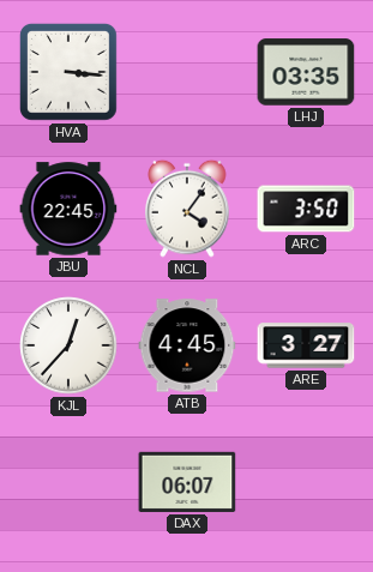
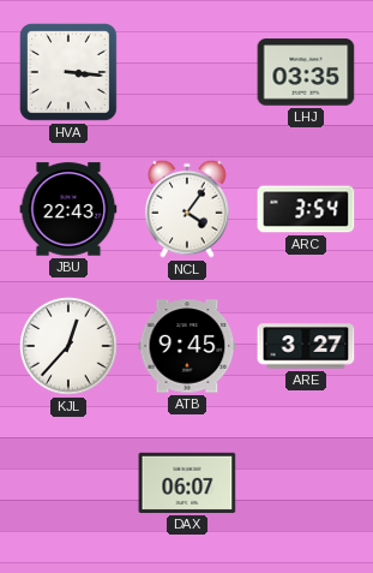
JBU: 22:45 -> 22:43 (68, 209)
ARC: 3:50 -> 3:54 (306, 209)
ATB: 4:45 -> 9:45 (187, 346)
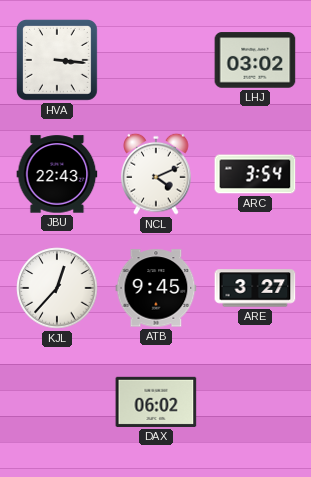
LHJ: 03:35 -> 03:02 (255, 60)
NCL: 4:06 -> 4:11 (156, 174)
DAX: 06:07 -> 06:02 (156, 402)
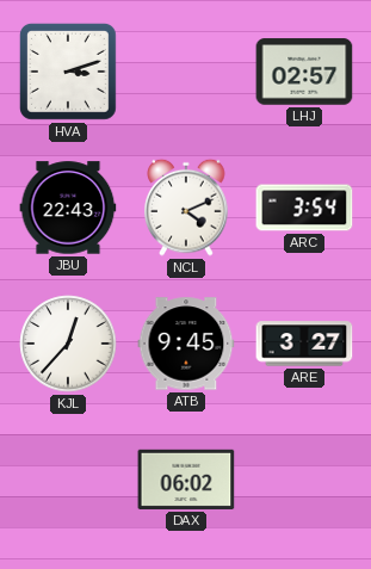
HVA: 3:16 -> 3:12 (68, 72)
LHJ: 03:02 -> 02:57 (304, 72)
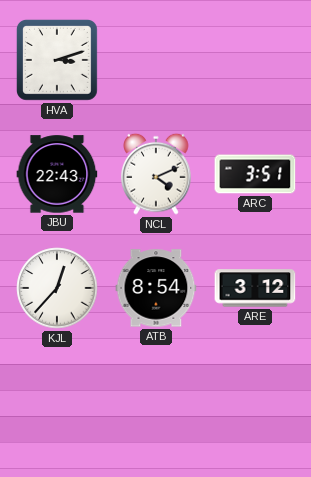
LHJ: 02:57 -> none (304, 72)
ARC: 3:54 -> 3:51 (255, 174)
ATB: 9:45 -> 8:54 (156, 288)
ARE: 3:27 -> 3:12 (255, 288)
DAX: 06:02 -> none (186, 480)
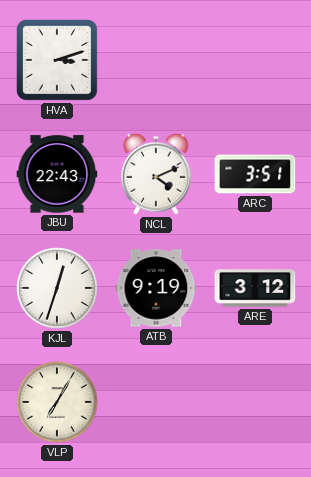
KJL: 12:37 -> 12:33 (57, 288)
ATB: 8:54 -> 9:19 (156, 288)
VLP: none -> 7:05 (57, 402)
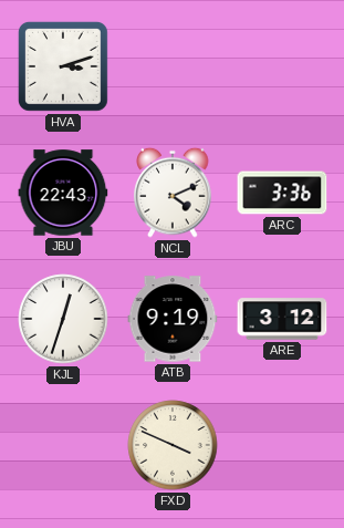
ARC: 3:51 -> 3:36 (282, 193)
VLP: 7:05 -> none (57, 402)
FXD: none -> 3:49 (173, 445)
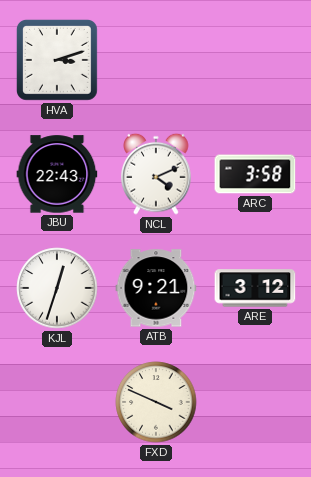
ARC: 3:36 -> 3:58 (255, 174)
ATB: 9:19 -> 9:21 (156, 288)
